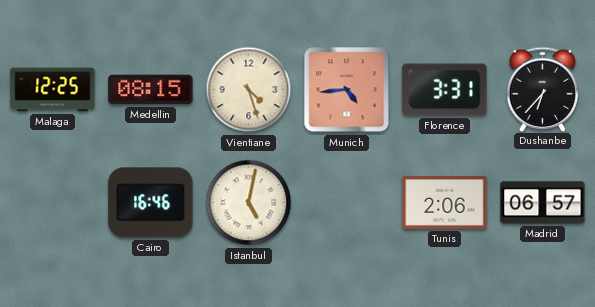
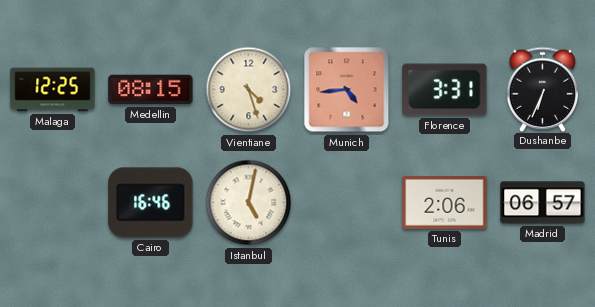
Dushanbe: 6:37 -> 6:34 (543, 89)
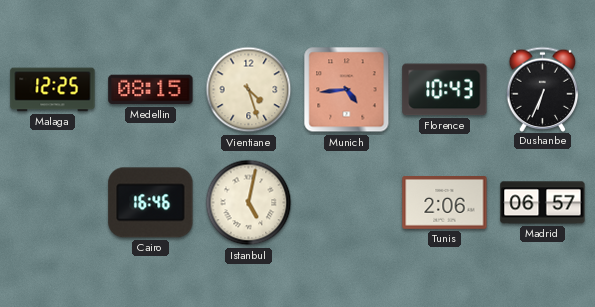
Florence: 3:31 -> 10:43 (445, 90)
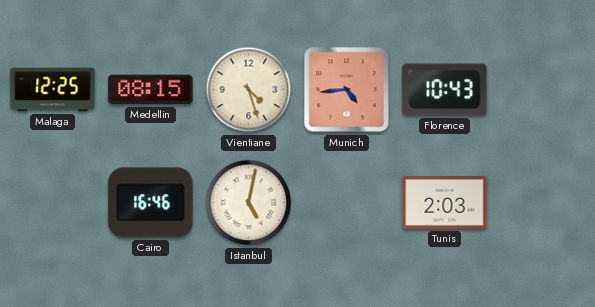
Dushanbe: 6:34 -> none (543, 89)
Tunis: 2:06 -> 2:03 (445, 203)
Madrid: 06:57 -> none (543, 203)
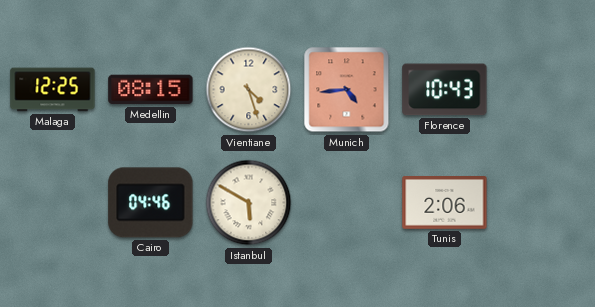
Cairo: 16:46 -> 04:46 (151, 203)
Istanbul: 5:02 -> 5:50 (249, 203)
Tunis: 2:03 -> 2:06 (445, 203)
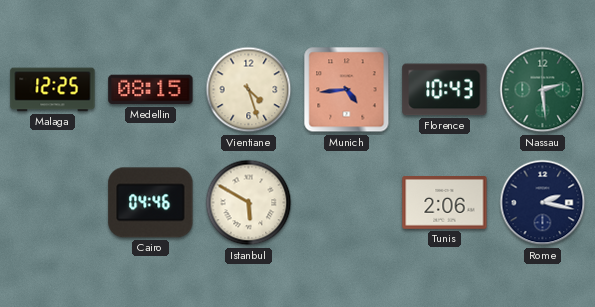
Nassau: none -> 2:29 (543, 90)
Rome: none -> 2:17 (543, 203)
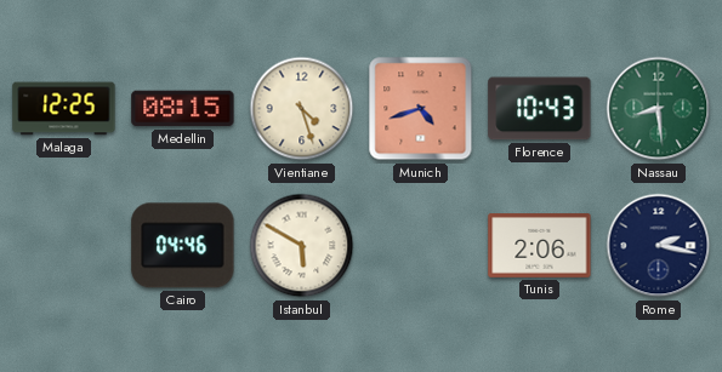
Munich: 4:44 -> 4:42 (421, 109)
Nassau: 2:29 -> 8:29 (659, 109)
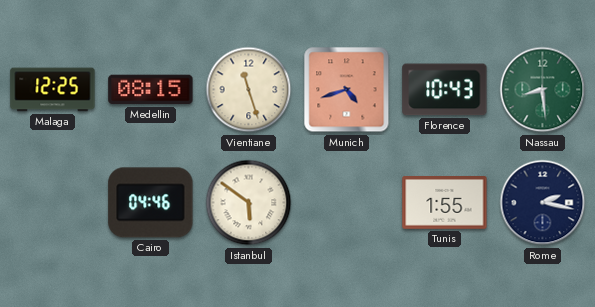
Vientiane: 4:27 -> 11:27 (249, 90)
Istanbul: 5:50 -> 5:51 (249, 203)
Tunis: 2:06 -> 1:55 (445, 203)
